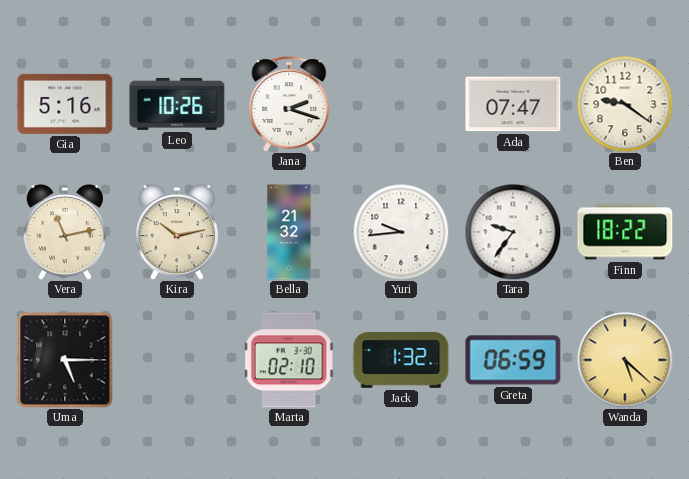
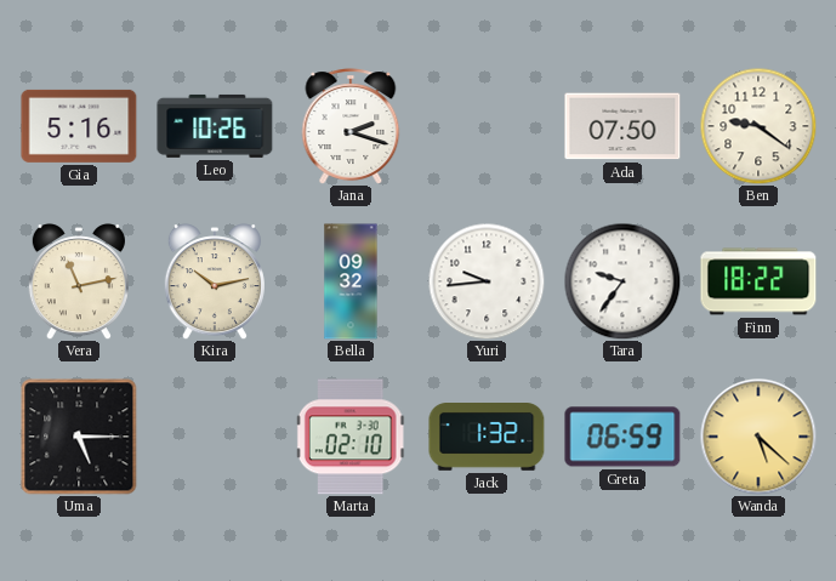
Ada: 07:47 -> 07:50 (622, 126)
Bella: 21:32 -> 09:32 (351, 281)
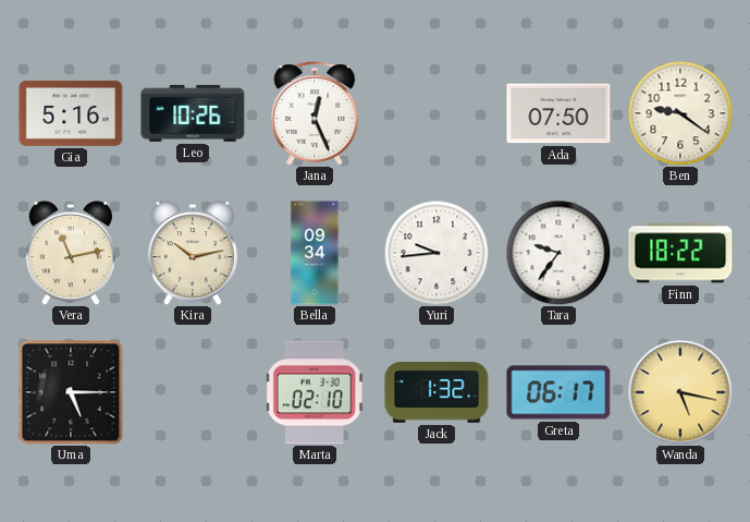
Jana: 2:18 -> 12:26 (315, 113)
Bella: 09:32 -> 09:34 (315, 253)
Greta: 06:59 -> 06:17 (558, 392)
Wanda: 5:22 -> 5:17 (680, 392)
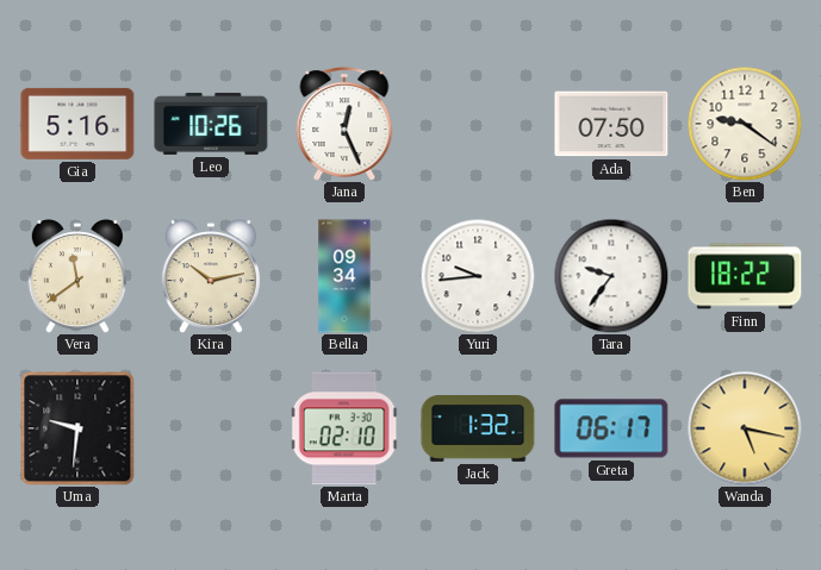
Vera: 11:13 -> 11:39 (77, 276)
Uma: 5:15 -> 9:31 (77, 428)
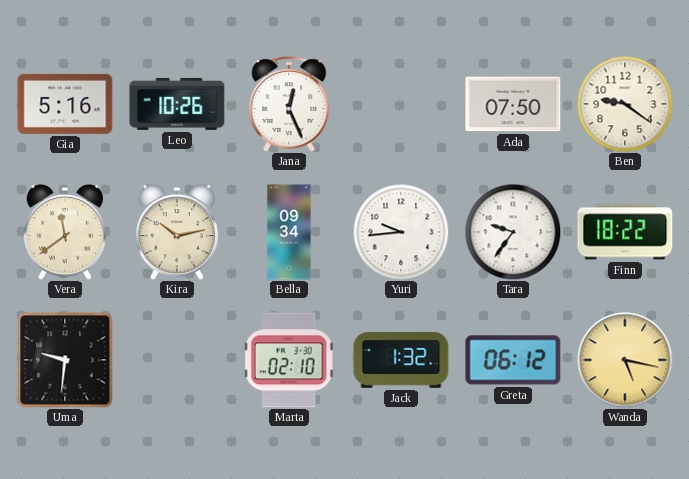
Greta: 06:17 -> 06:12 (513, 360)
